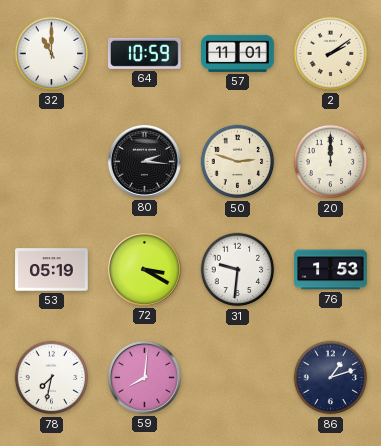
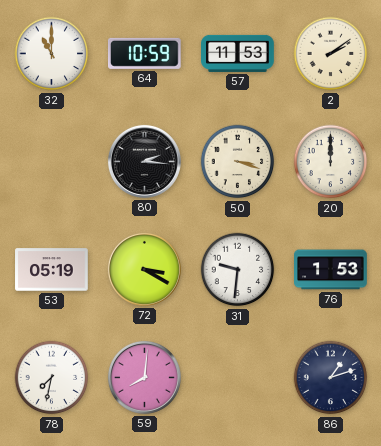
57: 11:01 -> 11:53 (238, 53)
50: 2:48 -> 3:18 (238, 162)
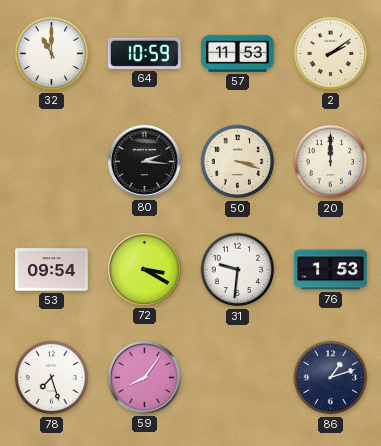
53: 05:19 -> 09:54 (52, 270)
78: 7:32 -> 7:27 (52, 378)
59: 8:01 -> 8:06 (144, 377)
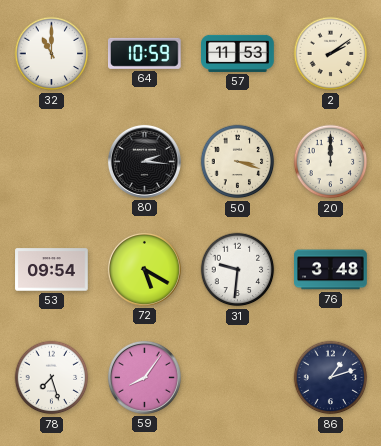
72: 3:20 -> 5:20 (144, 269)
76: 1:53 -> 3:48 (331, 270)
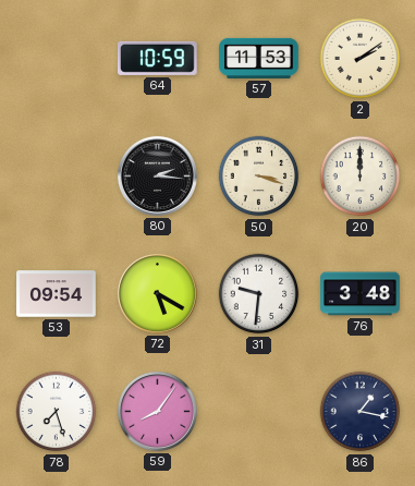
32: 11:00 -> none (52, 54)
86: 1:12 -> 1:17 (361, 412)
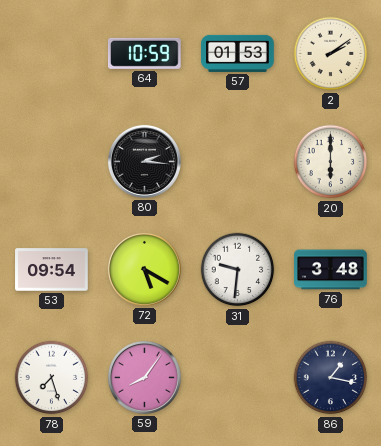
57: 11:53 -> 01:53 (238, 53)
50: 3:18 -> none (259, 177)
20: 12:00 -> 6:00 (331, 162)
